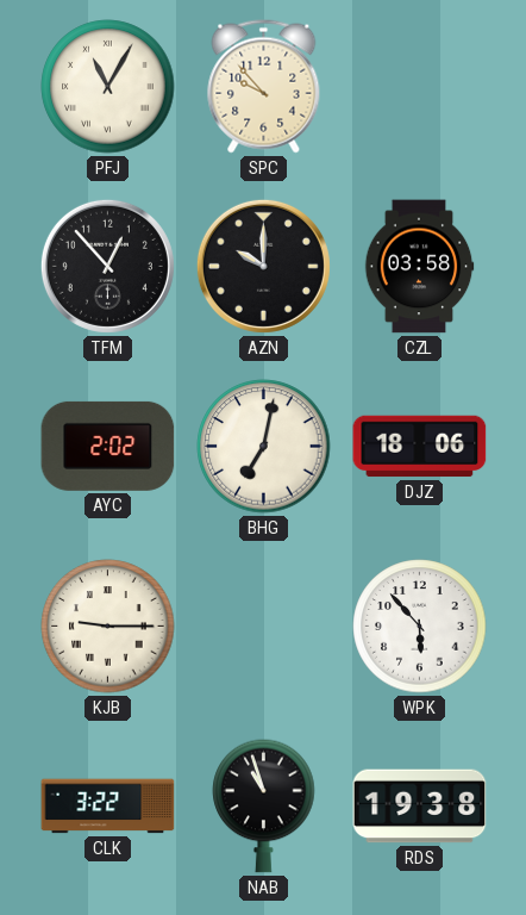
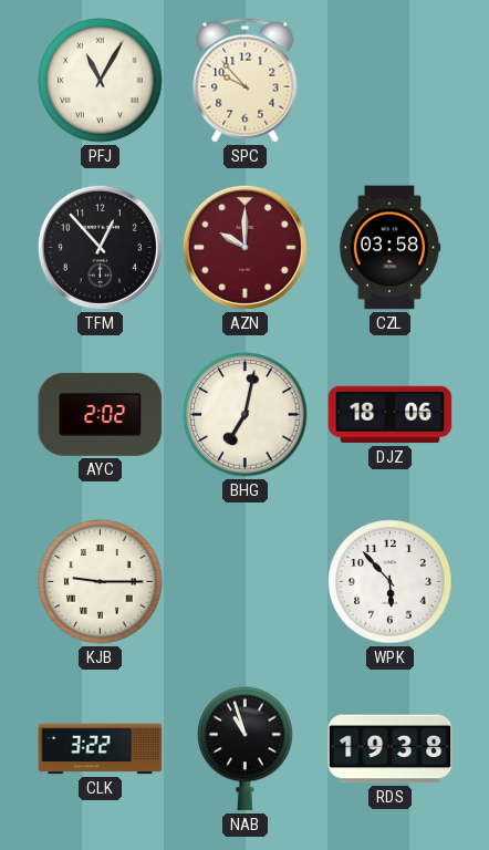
AZN dial: black -> burgundy (245, 247)
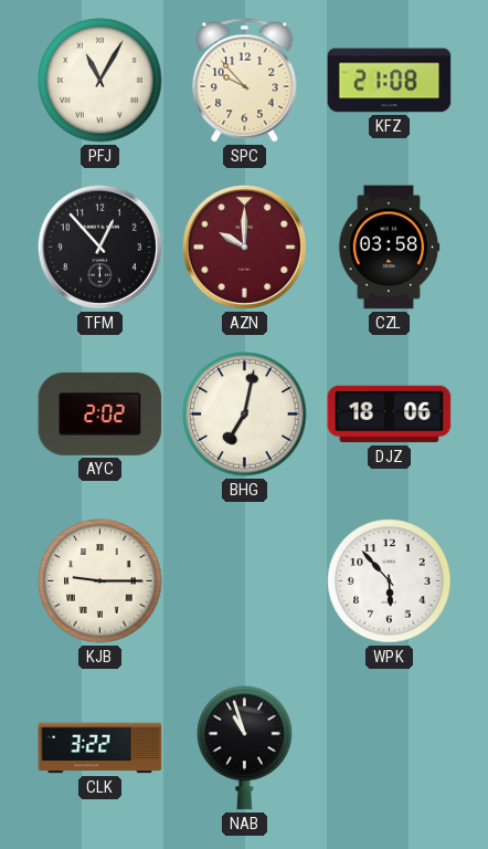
KFZ: none -> 21:08 (390, 81)
RDS: 19:38 -> none (391, 749)
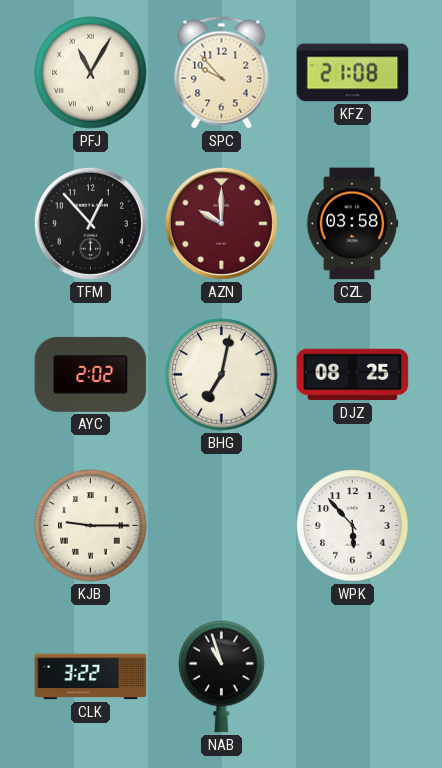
DJZ: 18:06 -> 08:25 (353, 375)
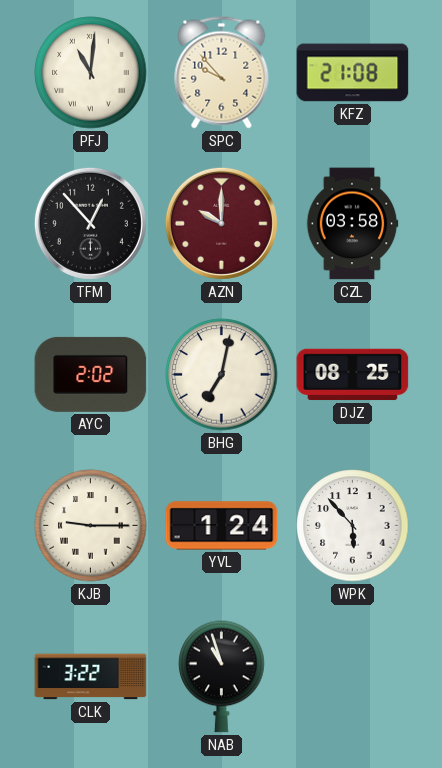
PFJ: 11:05 -> 11:01 (91, 73)
YVL: none -> 1:24 (222, 526)
